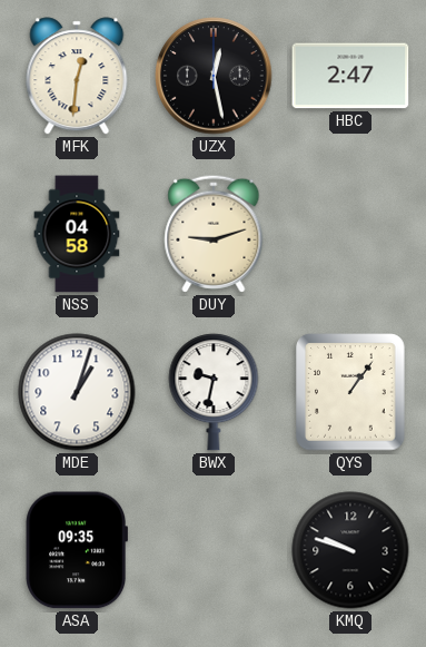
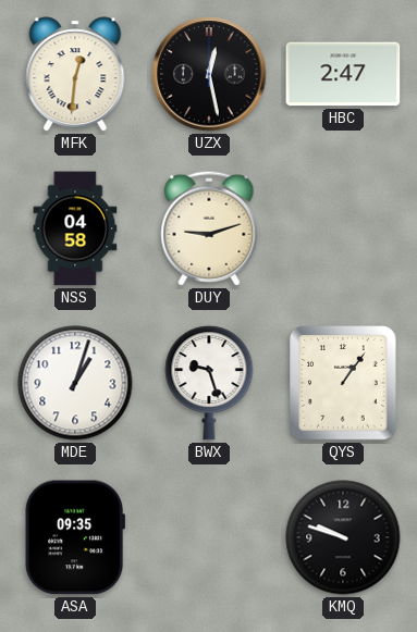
BWX: 9:32 -> 9:27 (209, 383)
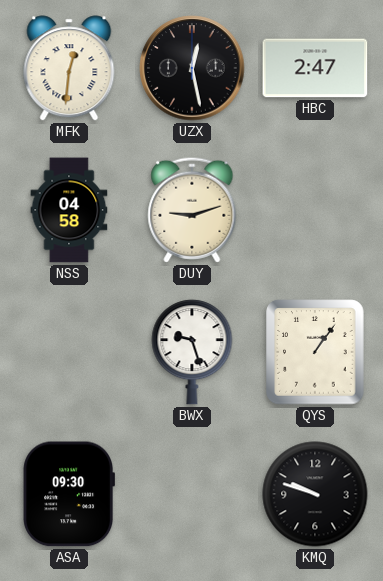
MDE: 1:03 -> none (75, 383)
ASA: 09:35 -> 09:30 (68, 494)
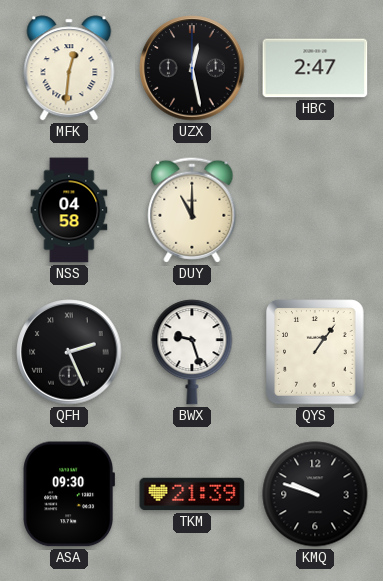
DUY: 9:12 -> 11:00 (192, 210)
QFH: none -> 2:26 (69, 352)
TKM: none -> 21:39 (192, 494)
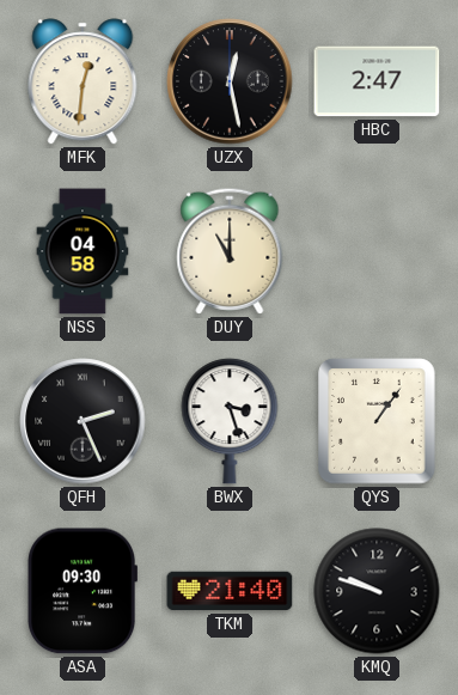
BWX: 9:27 -> 3:27 (230, 421)
TKM: 21:39 -> 21:40 (230, 591)
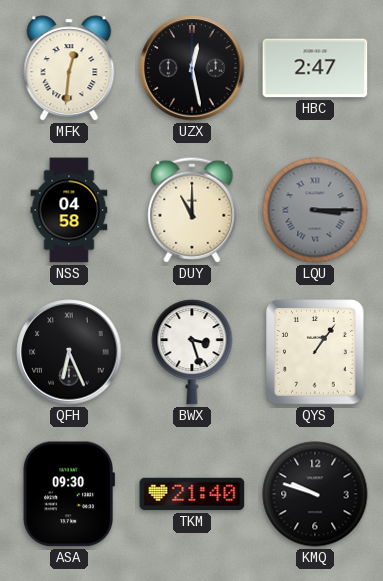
LQU: none -> 3:15 (315, 210)
QFH: 2:26 -> 6:26 (69, 352)
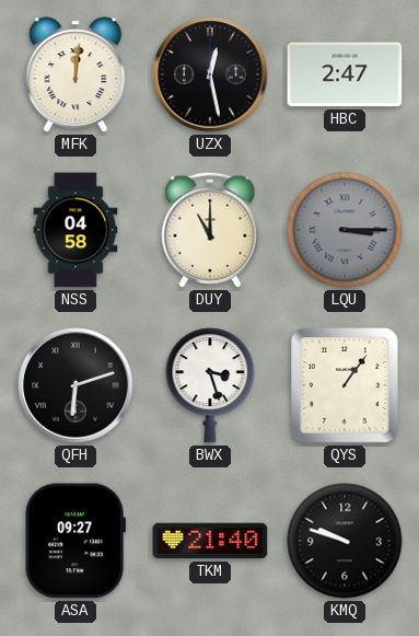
MFK: 12:31 -> 12:01 (75, 74)
QFH: 6:26 -> 6:12 (75, 385)
ASA: 09:30 -> 09:27 (74, 541)
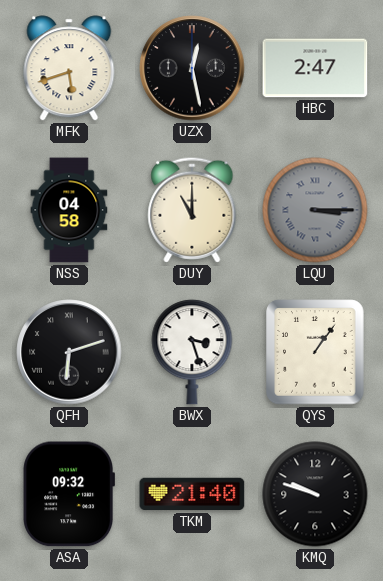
MFK: 12:01 -> 5:42 (69, 68)
ASA: 09:27 -> 09:32 (68, 494)
